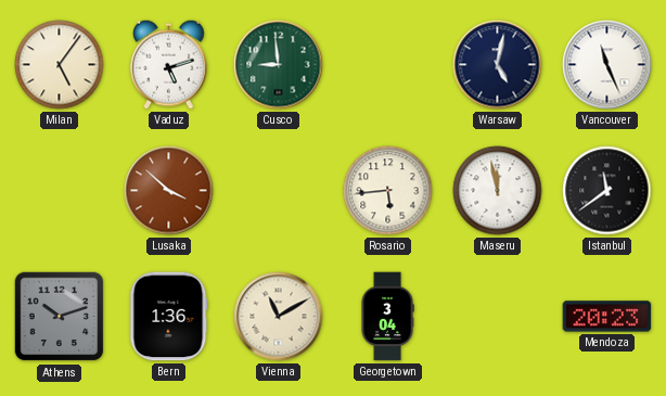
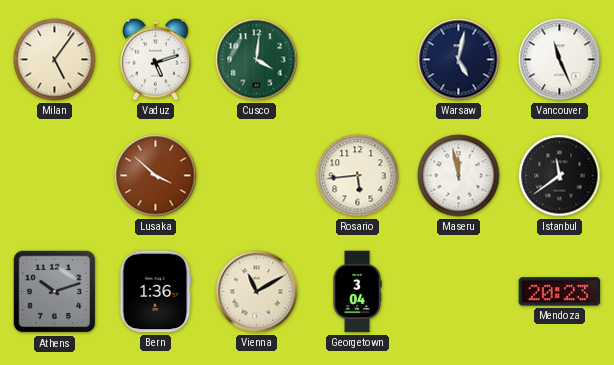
Cusco: 8:59 -> 4:01 (257, 60)
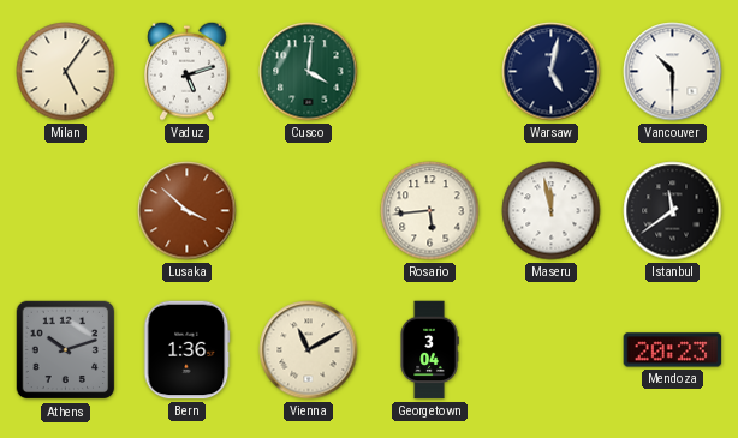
Vancouver: 11:26 -> 10:30 (673, 72)
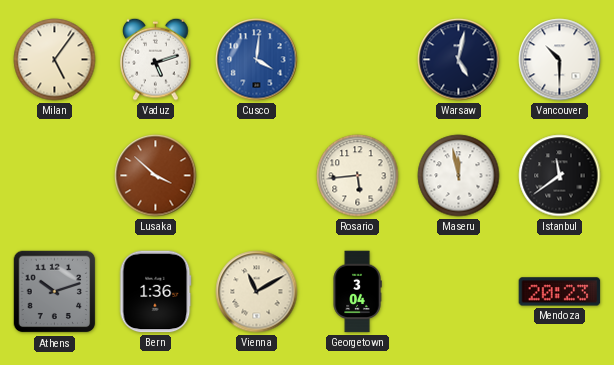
Cusco dial: green -> blue (257, 60)
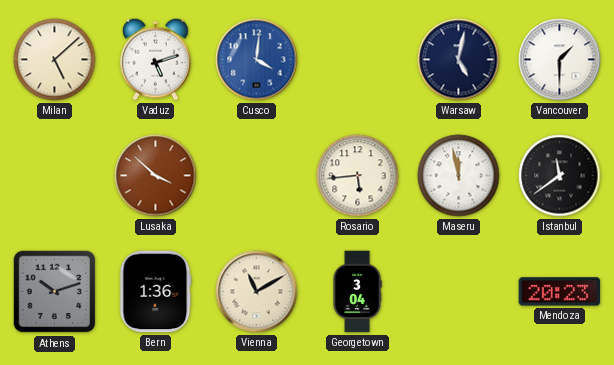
Milan: 5:06 -> 5:08 (55, 60)
Vancouver: 10:30 -> 1:30 (560, 60)
